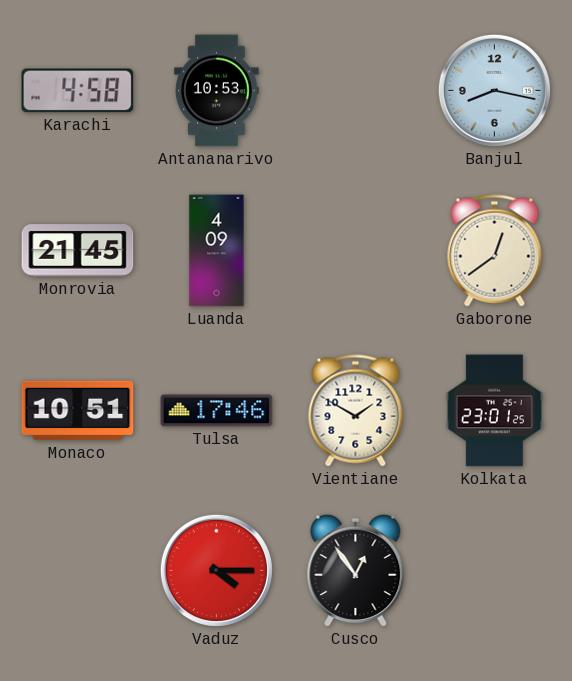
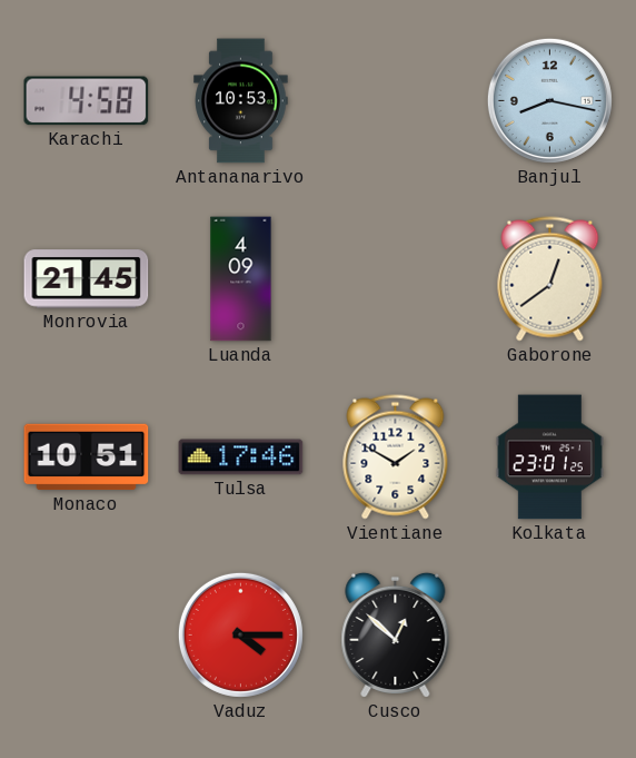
Cusco: 12:54 -> 12:52 (396, 634)
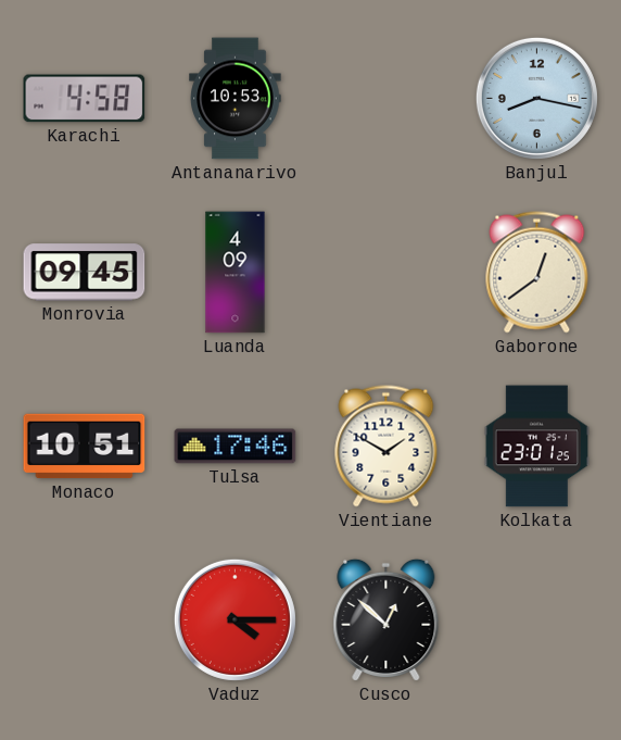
Monrovia: 21:45 -> 09:45 (85, 273)
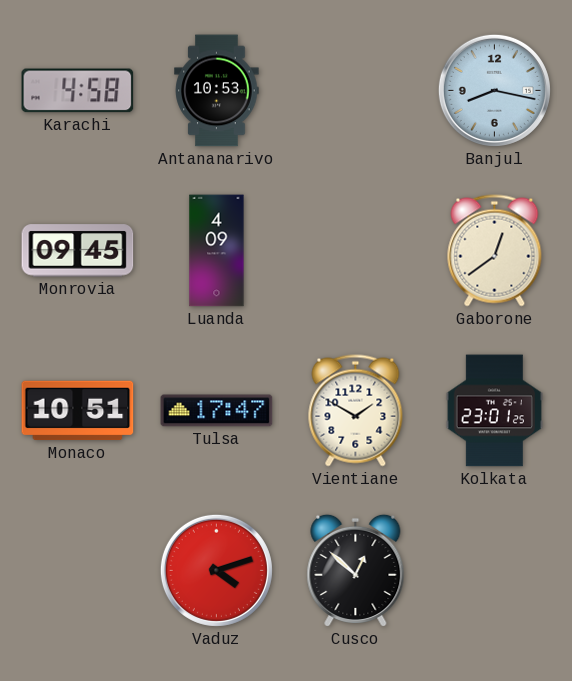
Tulsa: 17:46 -> 17:47 (217, 411)
Vaduz: 4:15 -> 4:12 (216, 570)
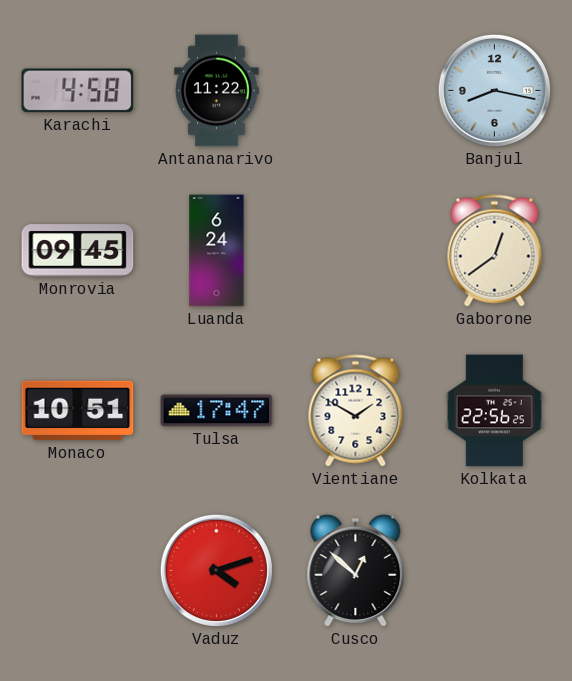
Antananarivo: 10:53 -> 11:22 (217, 91)
Luanda: 4:09 -> 6:24 (217, 251)
Kolkata: 23:01 -> 22:56 (494, 411)
